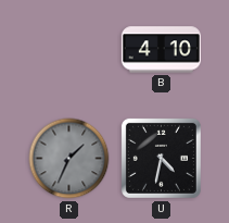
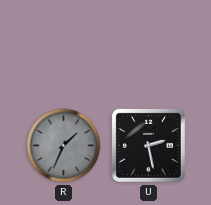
B: 4:10 -> none (161, 50)
U: 4:32 -> 2:28 (148, 145)
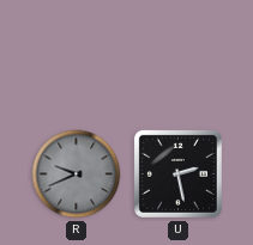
R: 1:34 -> 9:41 (77, 174)
